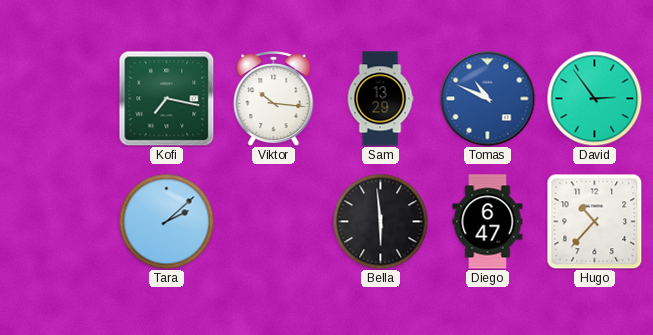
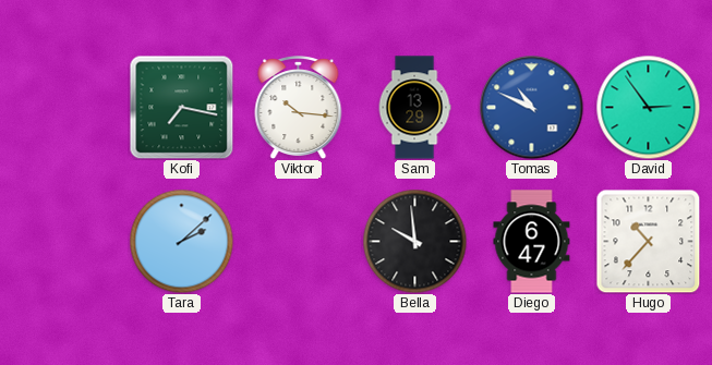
Bella: 5:59 -> 9:59 (414, 241)
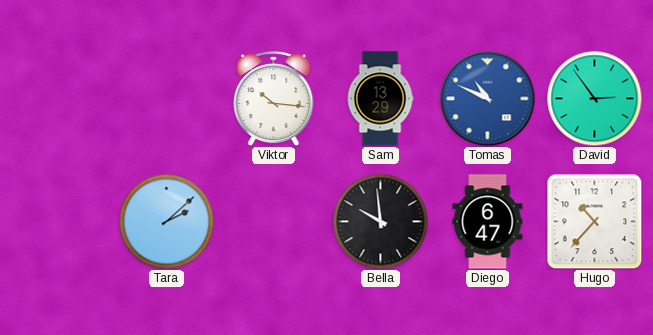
Kofi: 7:17 -> none (181, 107)
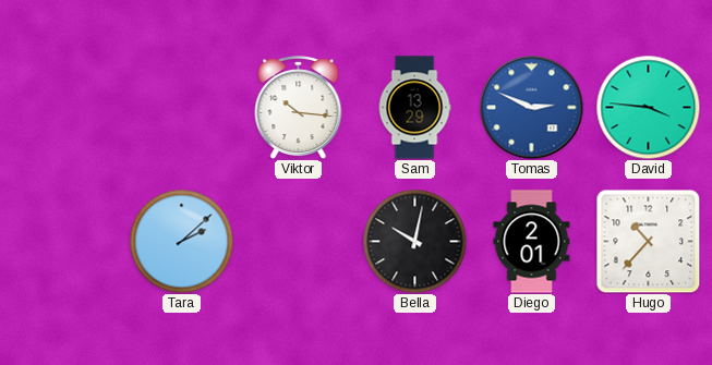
Tomas: 10:49 -> 2:49 (531, 107)
David: 2:54 -> 3:46 (648, 107)
Bella: 9:59 -> 10:02 (414, 241)
Diego: 6:47 -> 2:01 (532, 242)
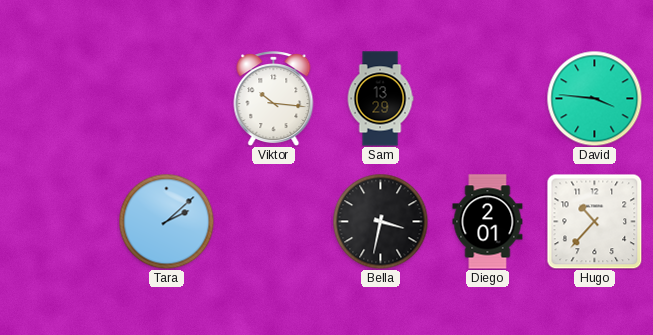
Tomas: 2:49 -> none (531, 107)
Bella: 10:02 -> 3:32 (380, 221)
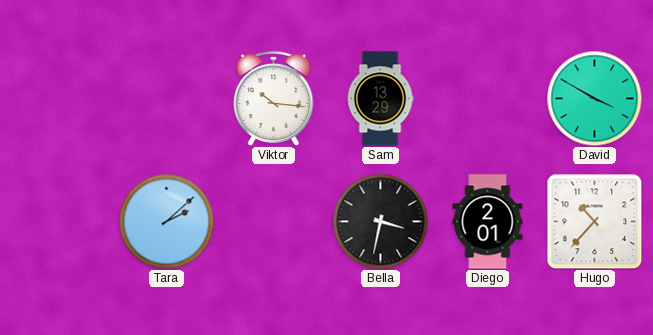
David: 3:46 -> 3:50 (594, 98)
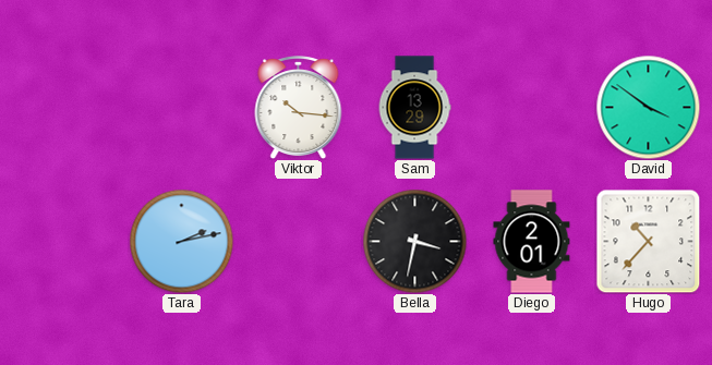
David: 3:50 -> 3:51 (648, 107)
Tara: 2:08 -> 2:13 (181, 241)
